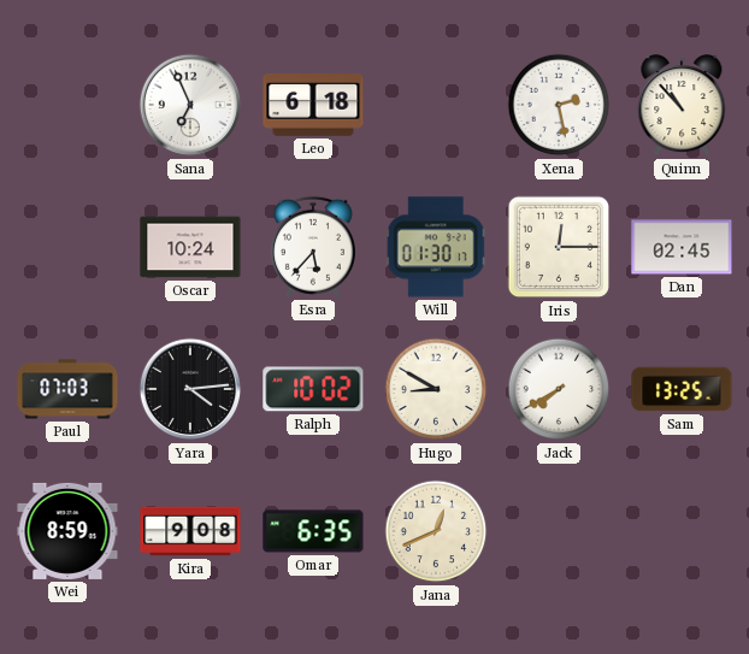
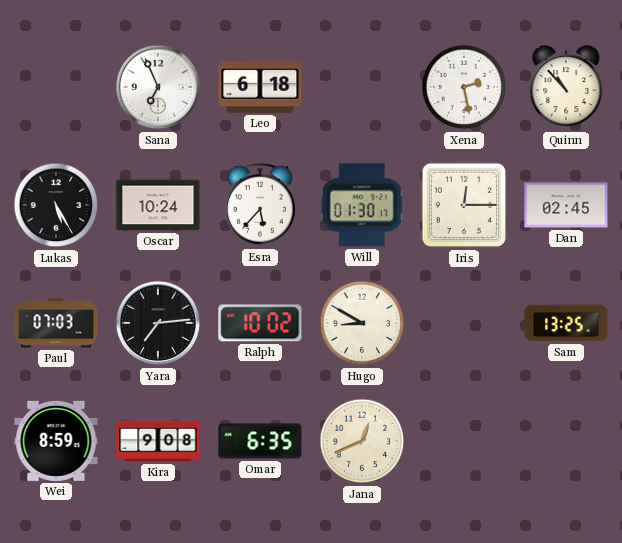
Lukas: none -> 5:25 (56, 205)
Yara: 4:14 -> 7:14 (158, 323)
Jack: 7:40 -> none (559, 389)
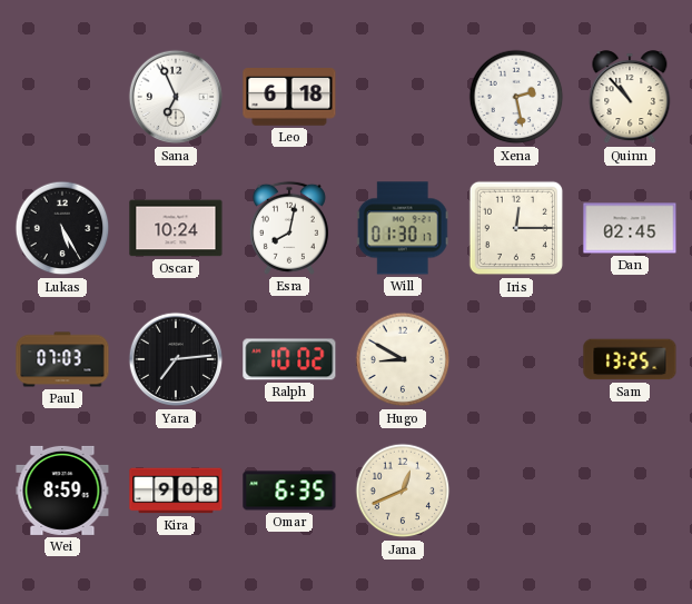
Esra: 5:37 -> 8:02 (289, 228)
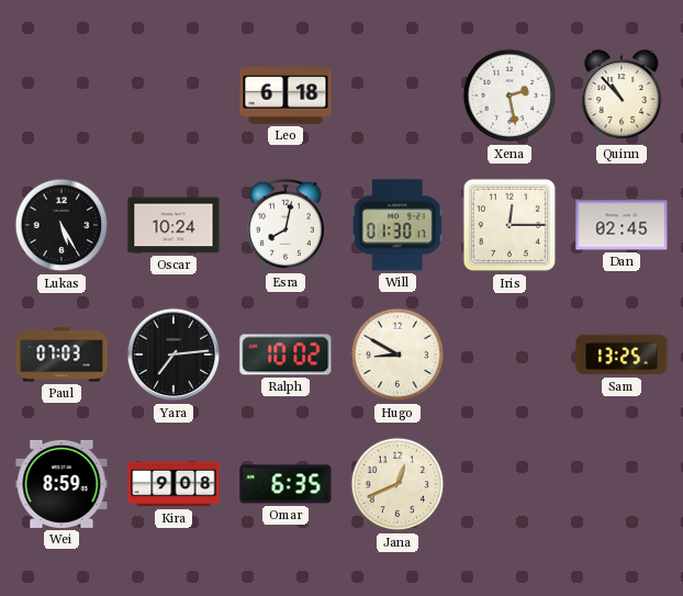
Sana: 6:56 -> none (176, 97)
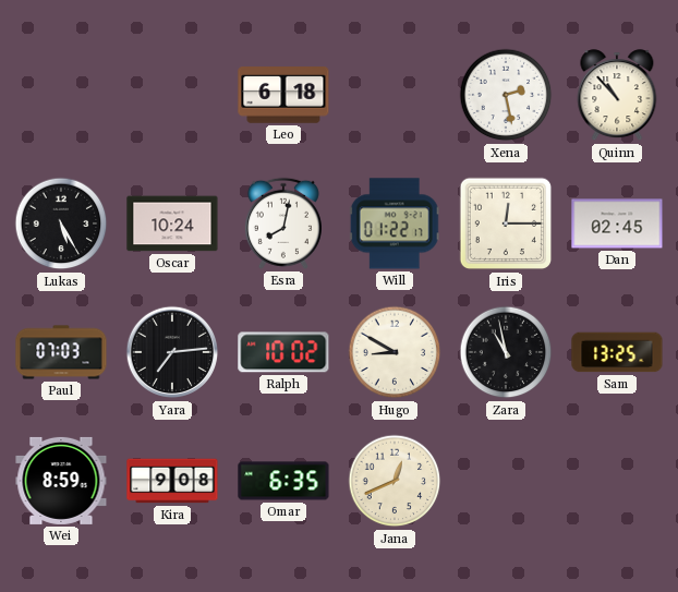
Will: 01:30 -> 01:22 (395, 223)
Zara: none -> 10:58 (506, 352)
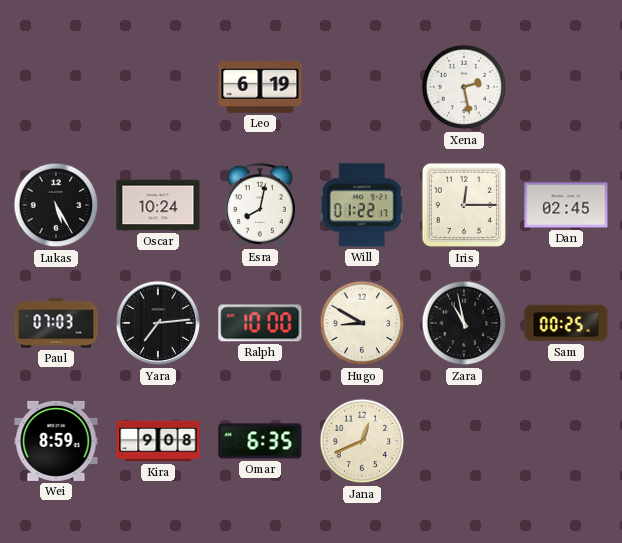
Leo: 6:18 -> 6:19 (260, 88)
Quinn: 10:53 -> none (617, 96)
Ralph: 10:02 -> 10:00 (260, 323)
Sam: 13:25 -> 00:25 (566, 323)
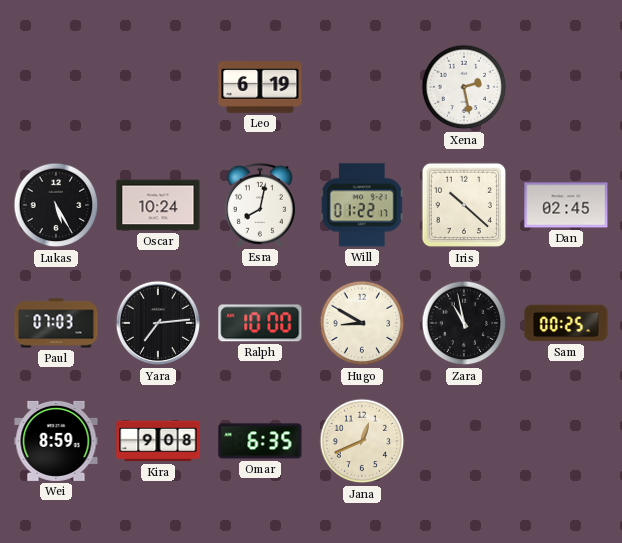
Iris: 12:15 -> 10:22 (464, 205)
